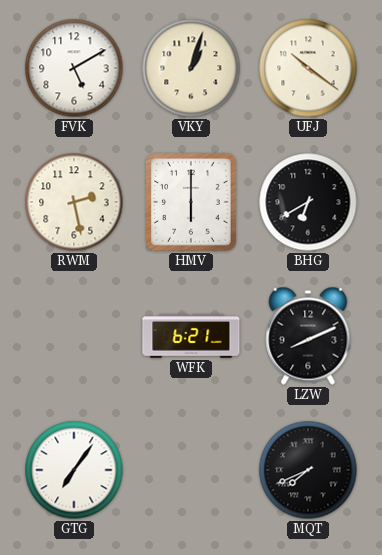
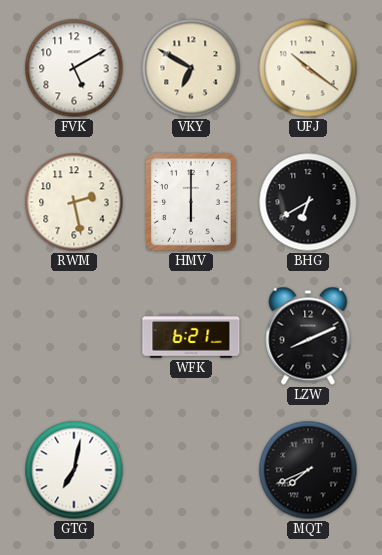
VKY: 1:03 -> 6:50 (191, 68)
GTG: 7:06 -> 7:02 (74, 470)
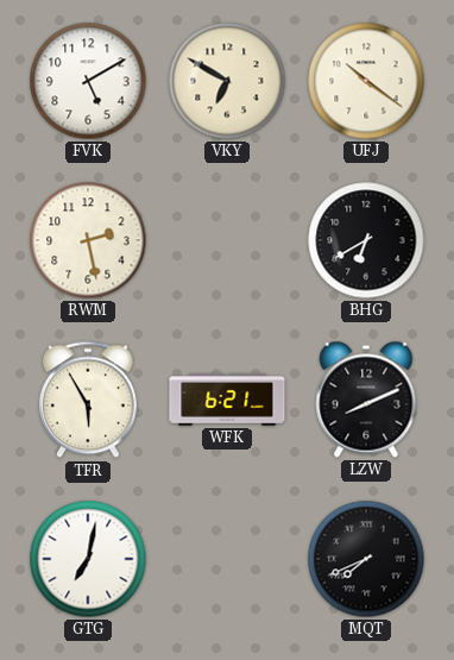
HMV: 6:00 -> none (191, 202)
TFR: none -> 5:55 (88, 400)
